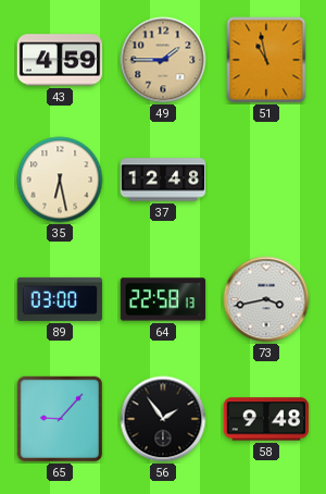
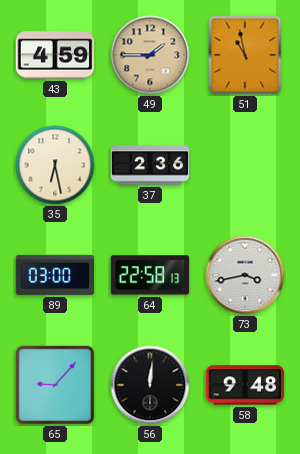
37: 12:48 -> 2:36 (150, 165)
56: 1:54 -> 12:01 (150, 385)
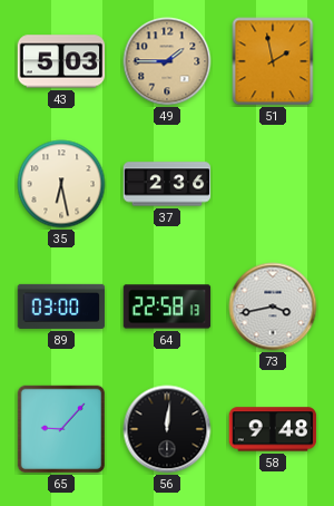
43: 4:59 -> 5:03 (61, 61)
51: 10:58 -> 1:58 (273, 61)
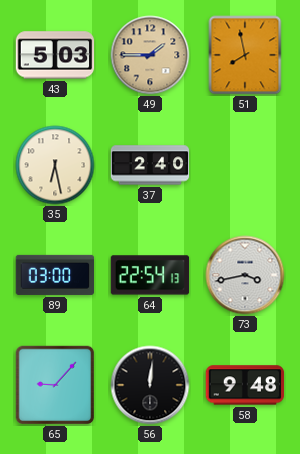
51: 1:58 -> 7:58 (245, 55)
37: 2:36 -> 2:40 (150, 165)
64: 22:58 -> 22:54 (150, 275)
